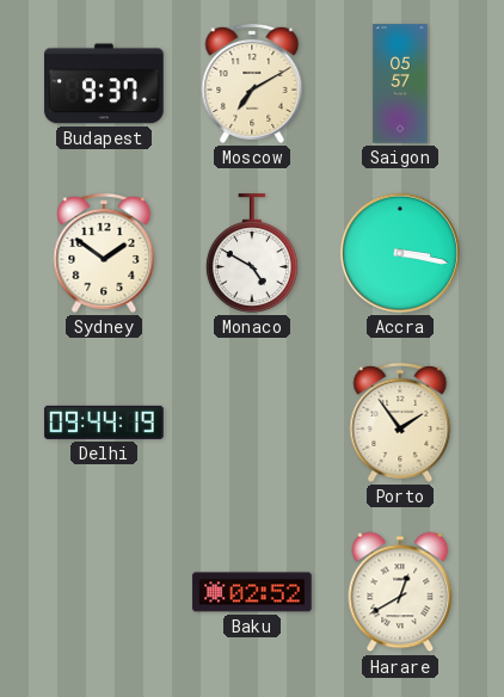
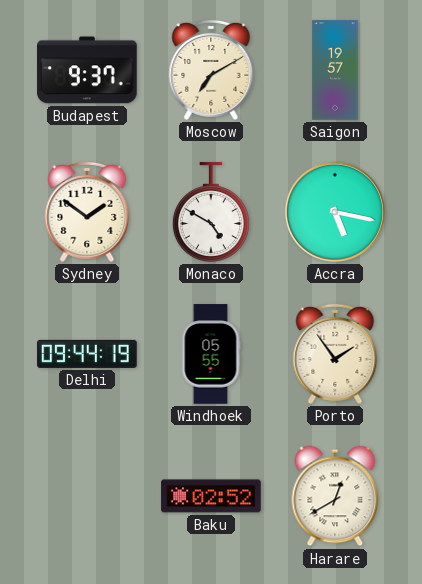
Saigon: 05:57 -> 19:57 (335, 70)
Accra: 3:17 -> 5:17 (335, 212)
Windhoek: none -> 05:55 (211, 354)
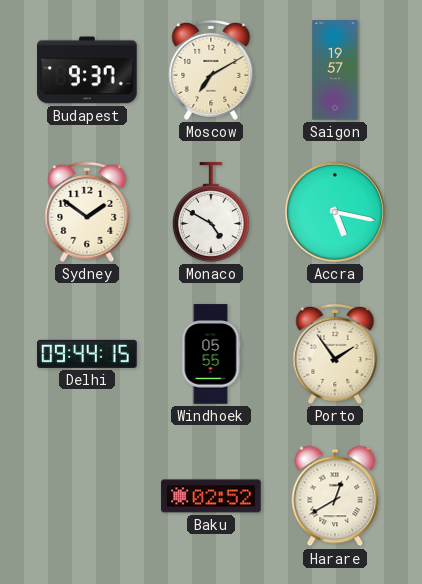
Delhi: 09:44:19 -> 09:44:15 (87, 354)
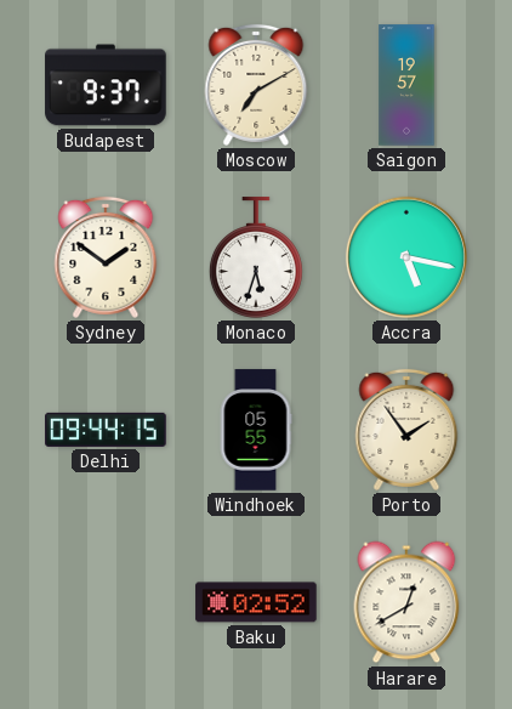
Monaco: 4:50 -> 5:33 (256, 257)
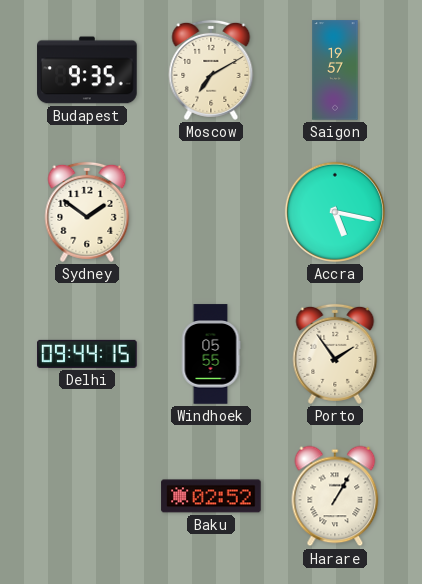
Budapest: 9:37 -> 9:35 (87, 70)
Monaco: 5:33 -> none (256, 257)
Harare: 12:40 -> 1:05 (335, 496)
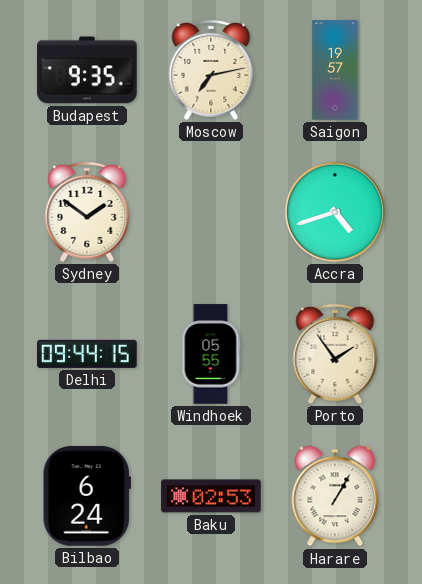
Moscow: 7:10 -> 7:13 (211, 70)
Accra: 5:17 -> 4:42 (335, 212)
Bilbao: none -> 6:24 (87, 496)
Baku: 02:52 -> 02:53 (211, 496)
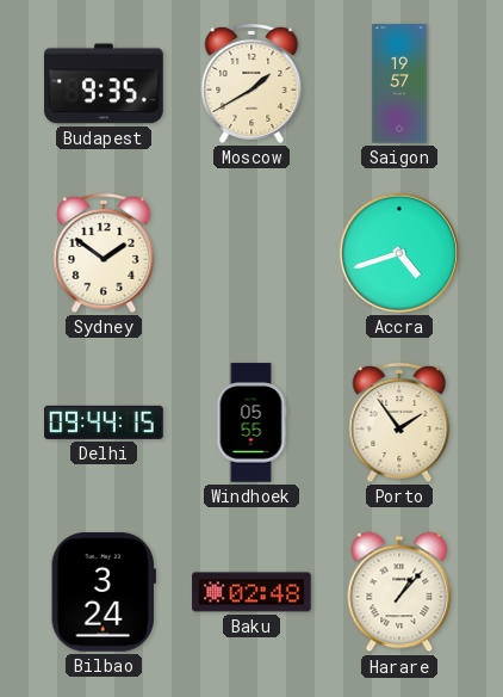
Moscow: 7:13 -> 1:40 (251, 84)
Bilbao: 6:24 -> 3:24 (104, 592)
Baku: 02:53 -> 02:48 (251, 592)
Harare: 1:05 -> 1:07 (399, 592)
